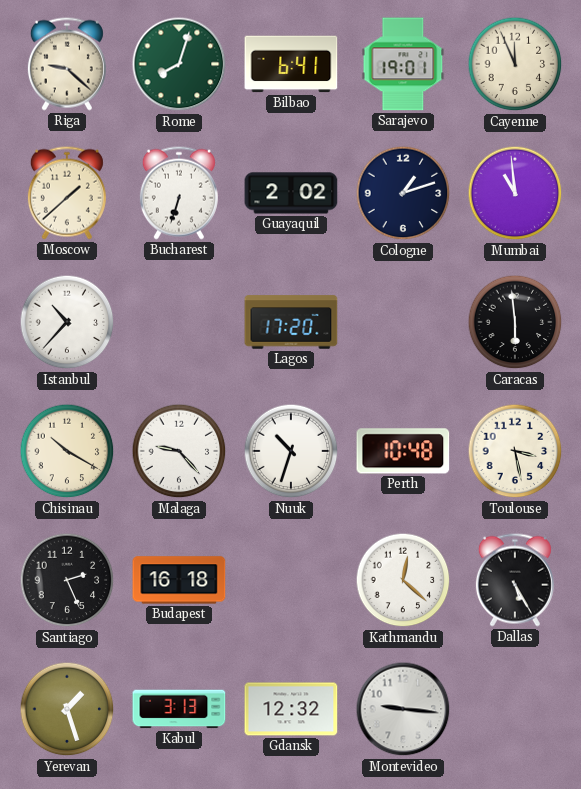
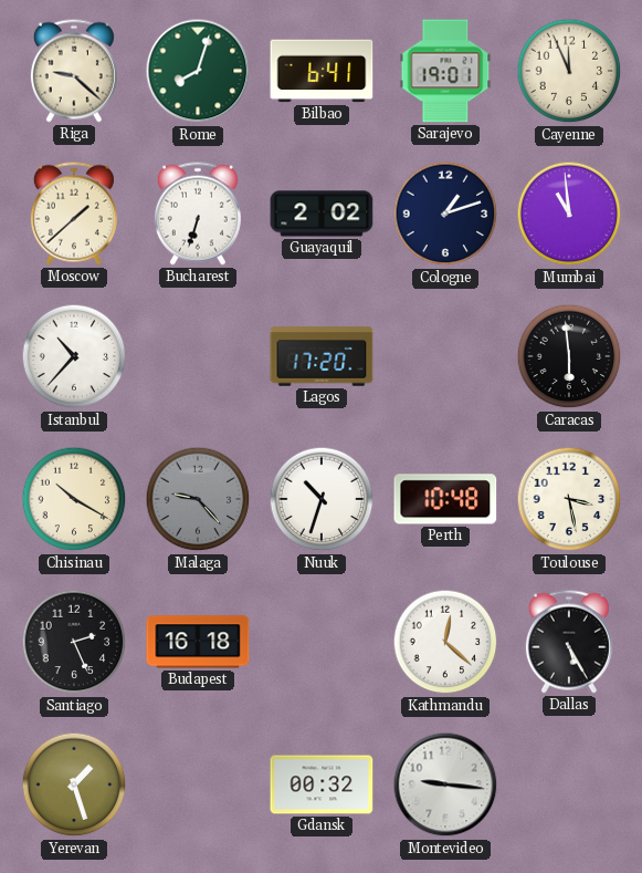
Malaga dial: white -> grey (198, 499)
Kabul: 3:13 -> none (179, 709)
Gdansk: 12:32 -> 00:32 (322, 784)
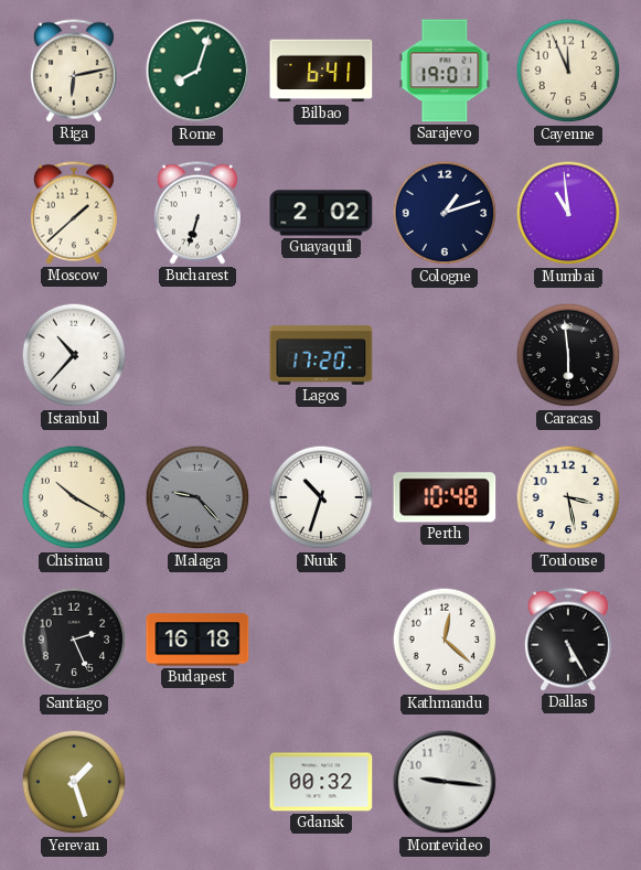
Riga: 9:22 -> 6:13 (74, 71)
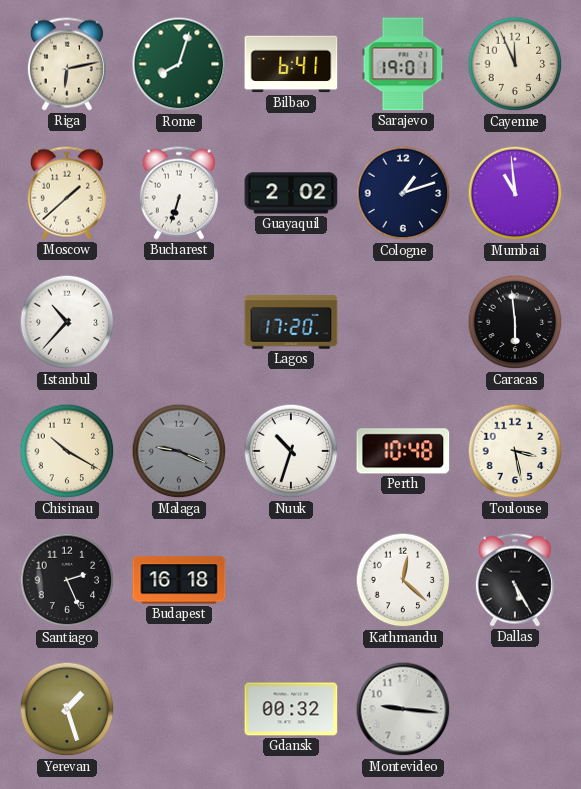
Malaga: 9:23 -> 9:19 (179, 451)
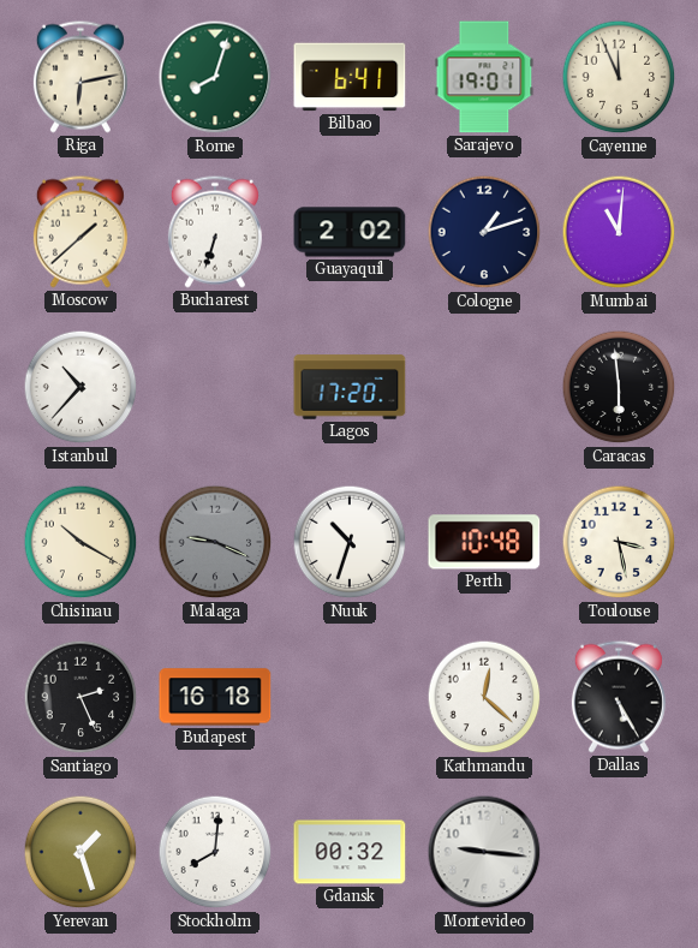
Mumbai: 10:59 -> 11:01 (619, 232)
Stockholm: none -> 8:01 (215, 852)
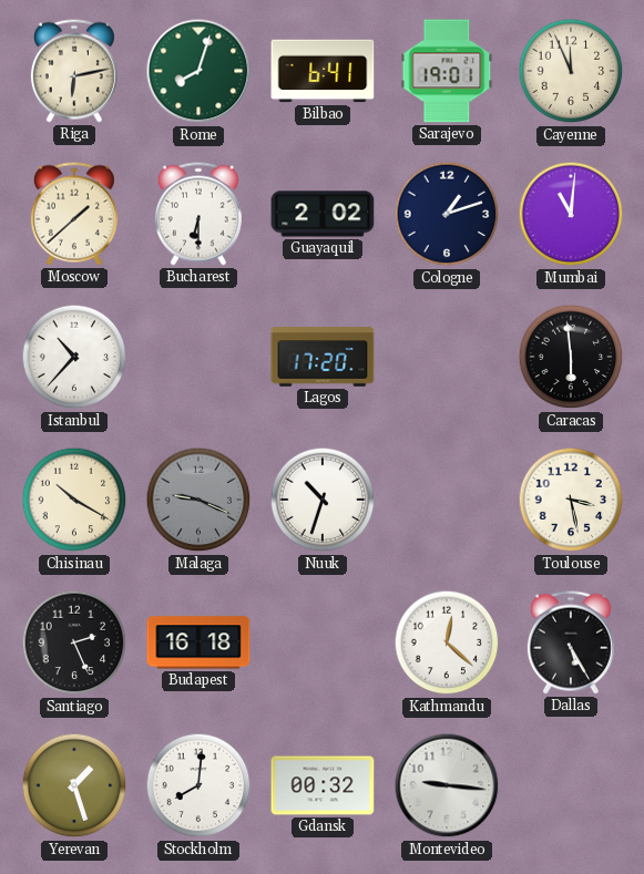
Bucharest: 6:33 -> 6:30 (198, 214)
Perth: 10:48 -> none (484, 542)
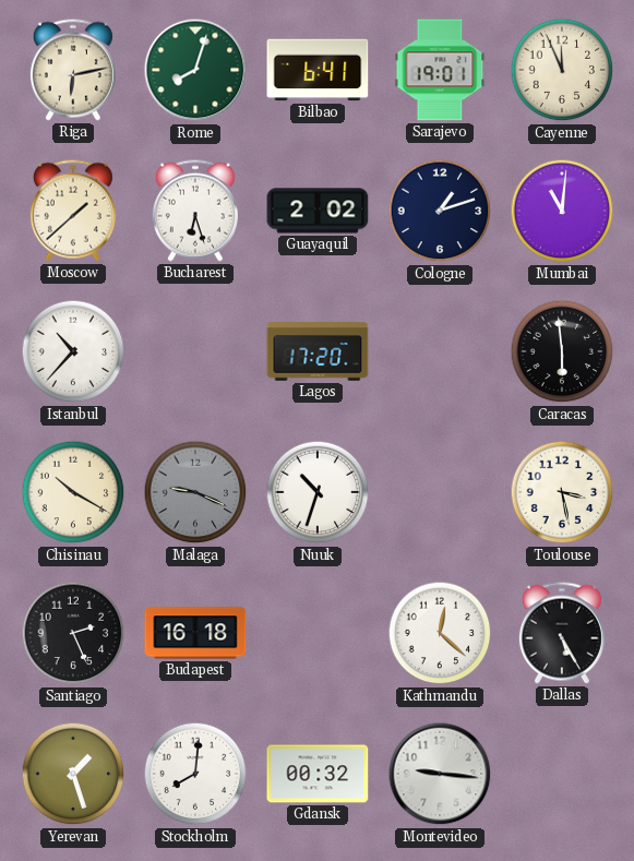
Bucharest: 6:30 -> 6:27 (195, 211)
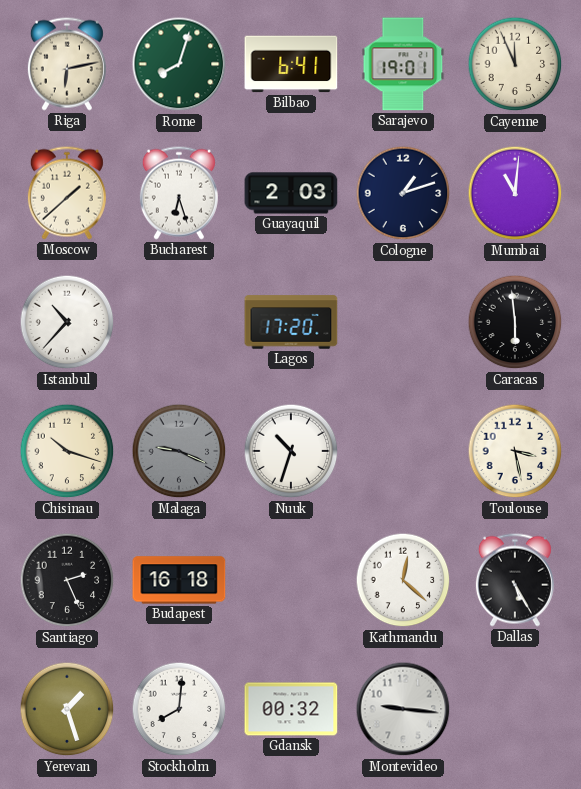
Guayaquil: 2:02 -> 2:03 (291, 193)
Chisinau: 10:20 -> 10:18 (67, 451)
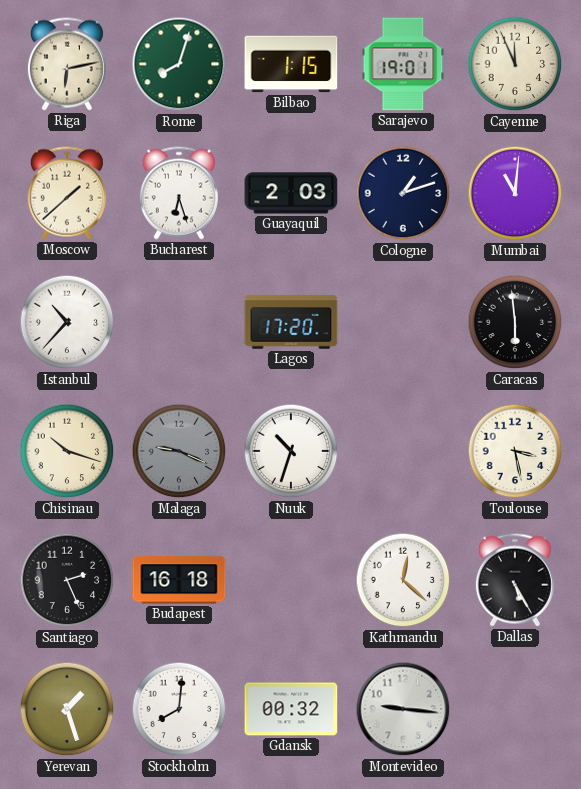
Bilbao: 6:41 -> 1:15 (291, 64)
